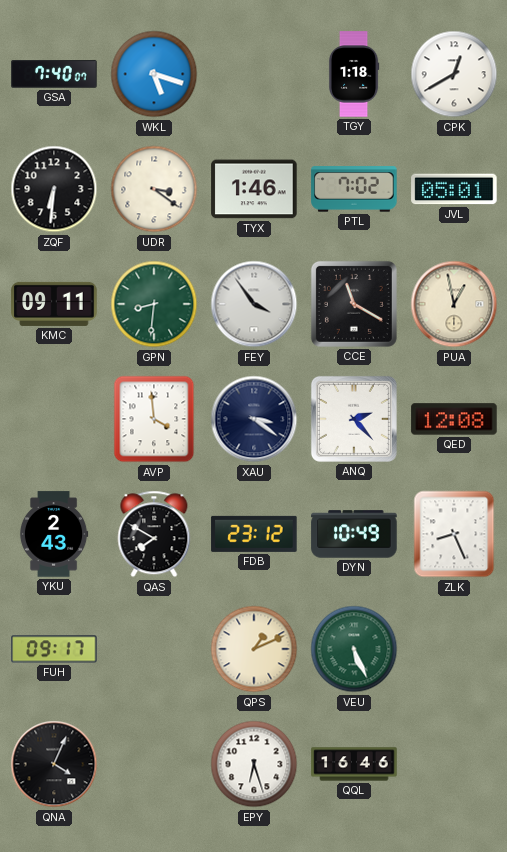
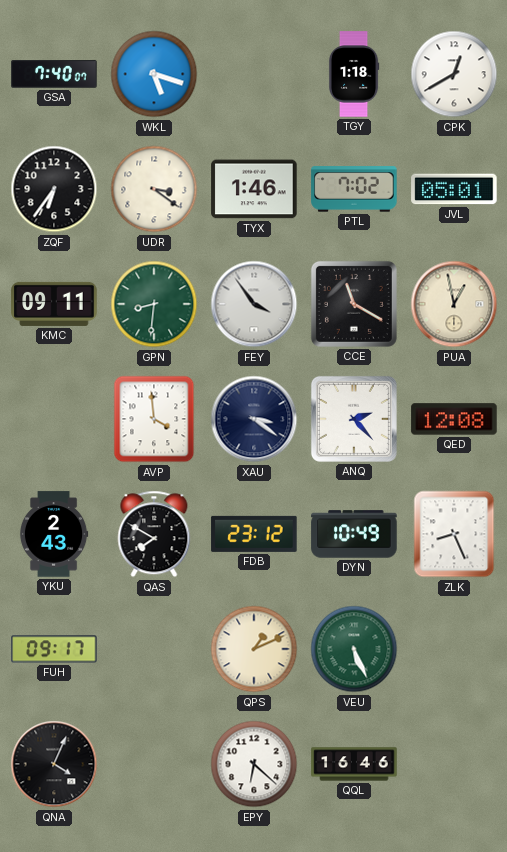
ZQF: 6:31 -> 6:36 (54, 189)
EPY: 6:27 -> 6:22 (254, 764)
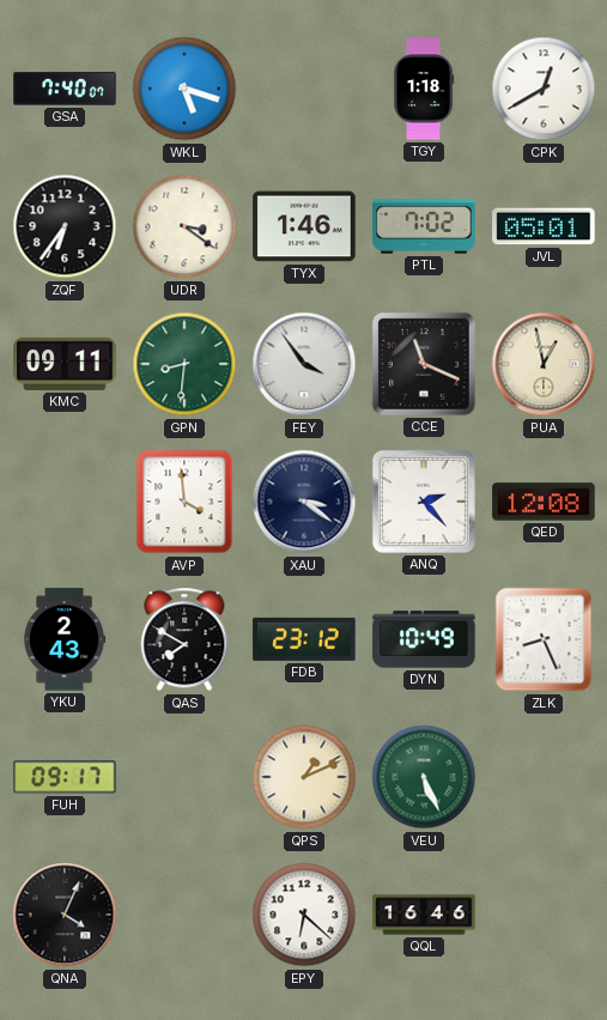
CCE: 11:20 -> 11:19 (424, 364)
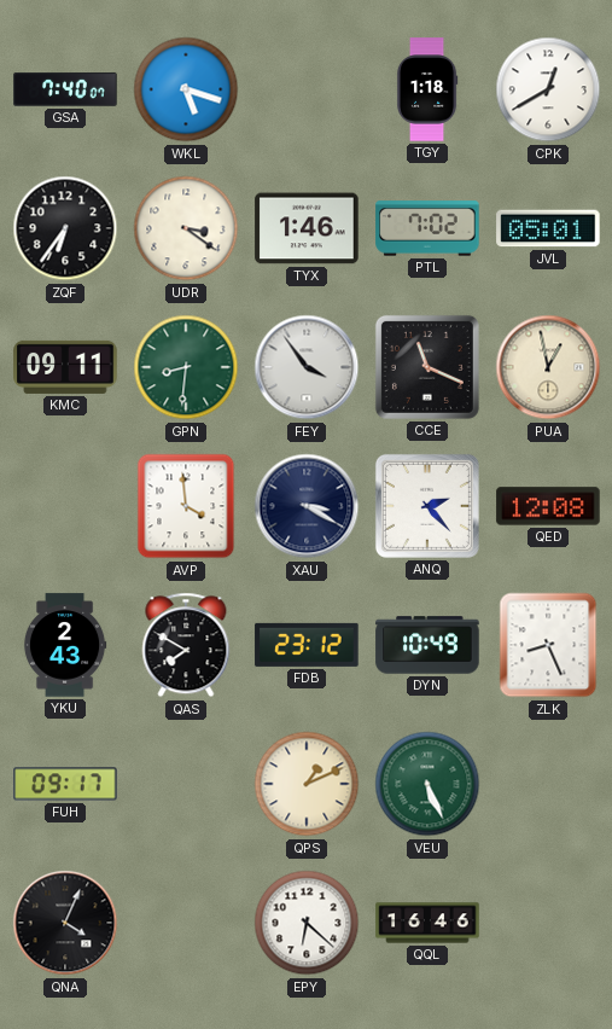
XAU: 3:21 -> 3:20 (307, 506)
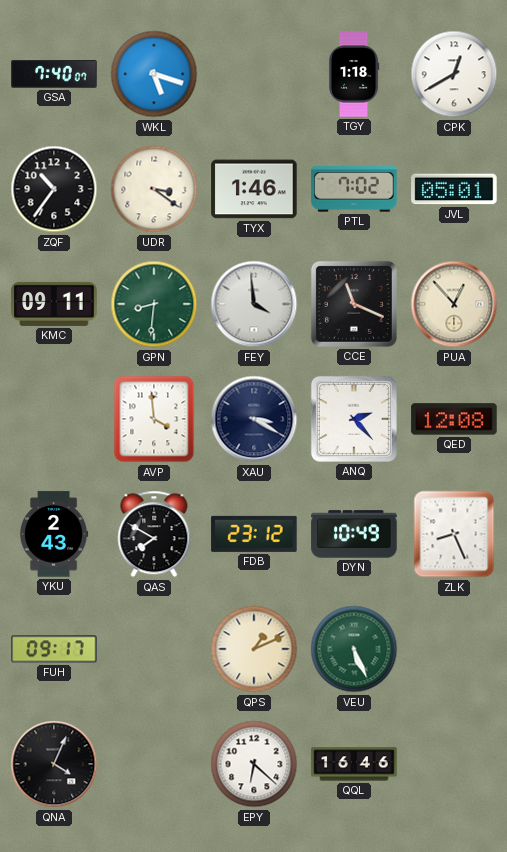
ZQF: 6:36 -> 10:36 (54, 189)
FEY: 3:54 -> 3:59 (254, 304)
PUA: 12:58 -> 12:53 (454, 304)
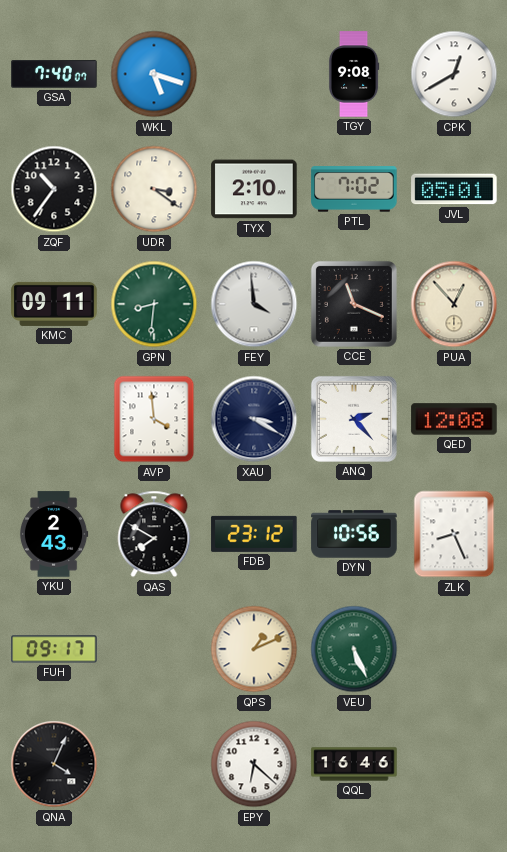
TGY: 1:18 -> 9:08 (354, 74)
TYX: 1:46 -> 2:10 (254, 189)
DYN: 10:49 -> 10:56 (354, 534)
